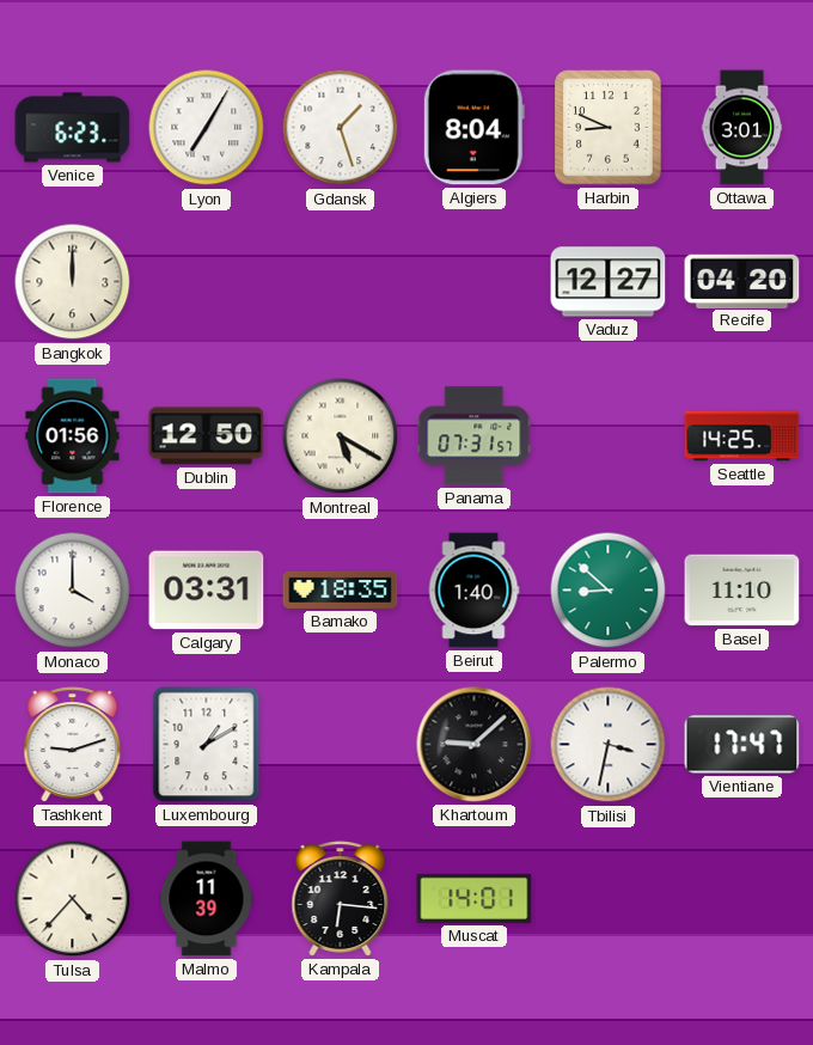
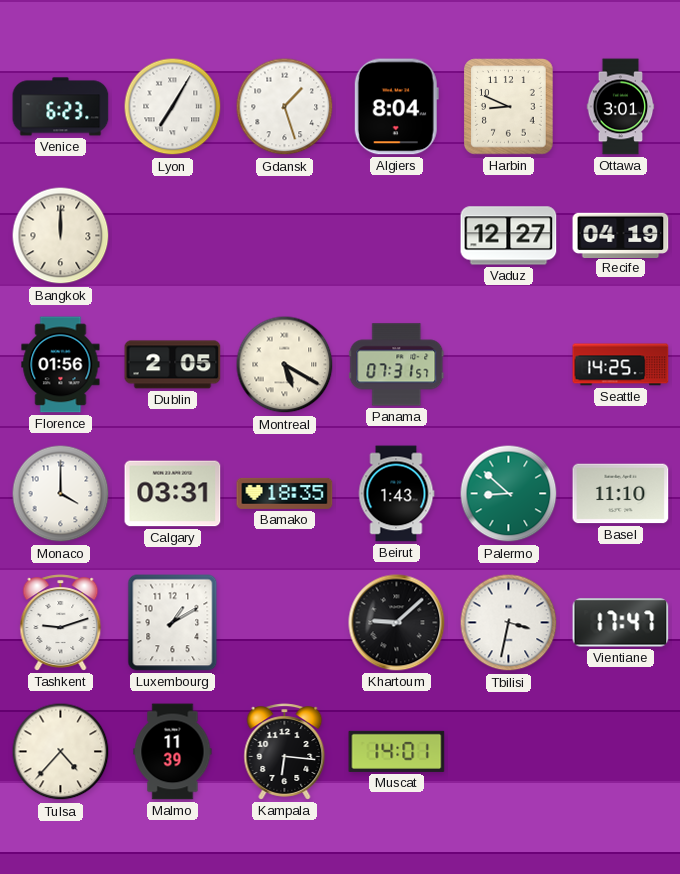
Recife: 04:20 -> 04:19 (621, 235)
Dublin: 12:50 -> 2:05 (173, 365)
Beirut: 1:40 -> 1:43 (396, 494)
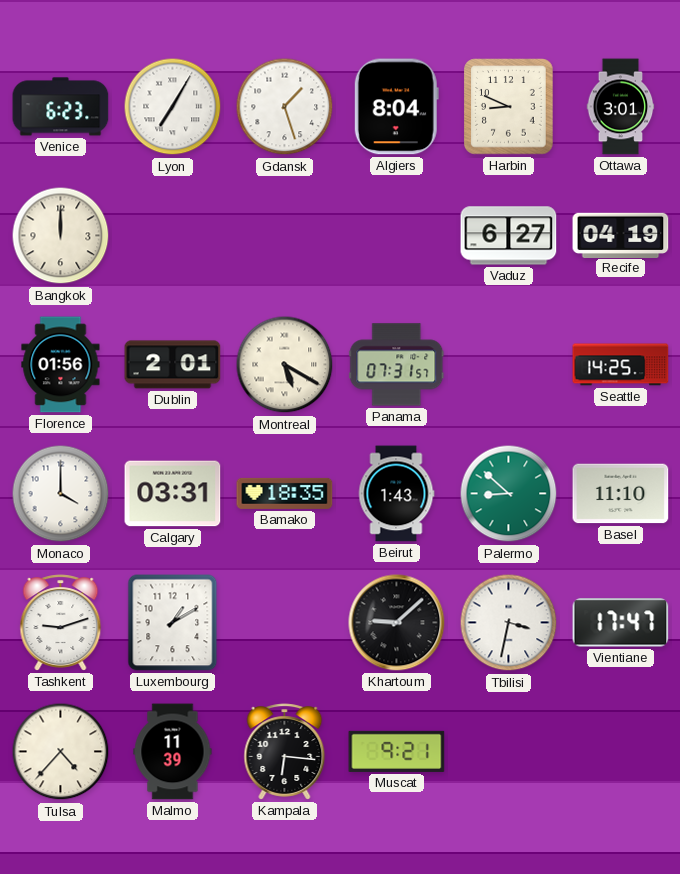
Vaduz: 12:27 -> 6:27 (509, 236)
Dublin: 2:05 -> 2:01 (173, 365)
Muscat: 14:01 -> 9:21 (397, 751)
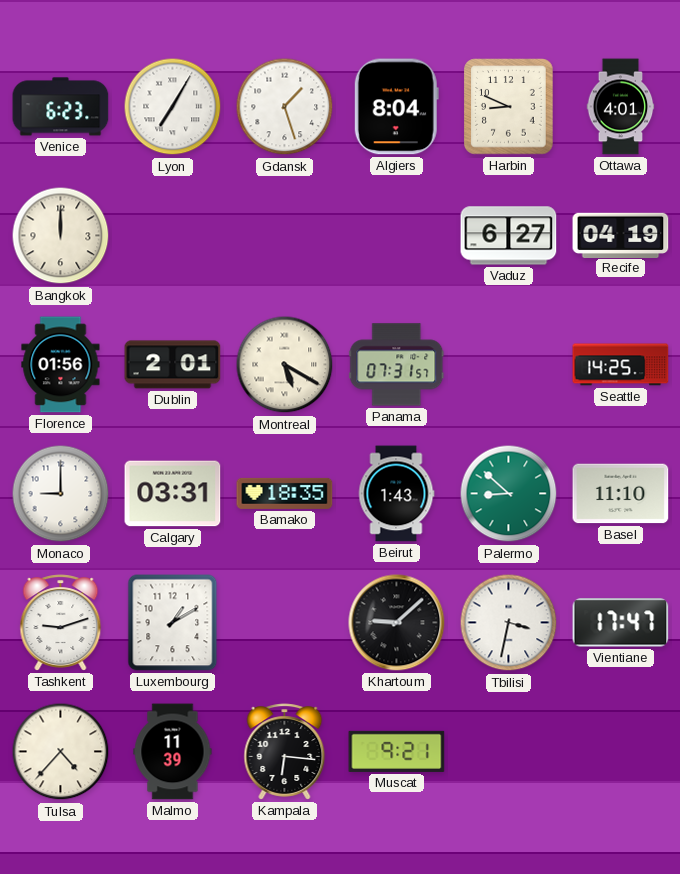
Ottawa: 3:01 -> 4:01 (621, 107)
Monaco: 4:00 -> 9:00 (61, 494)
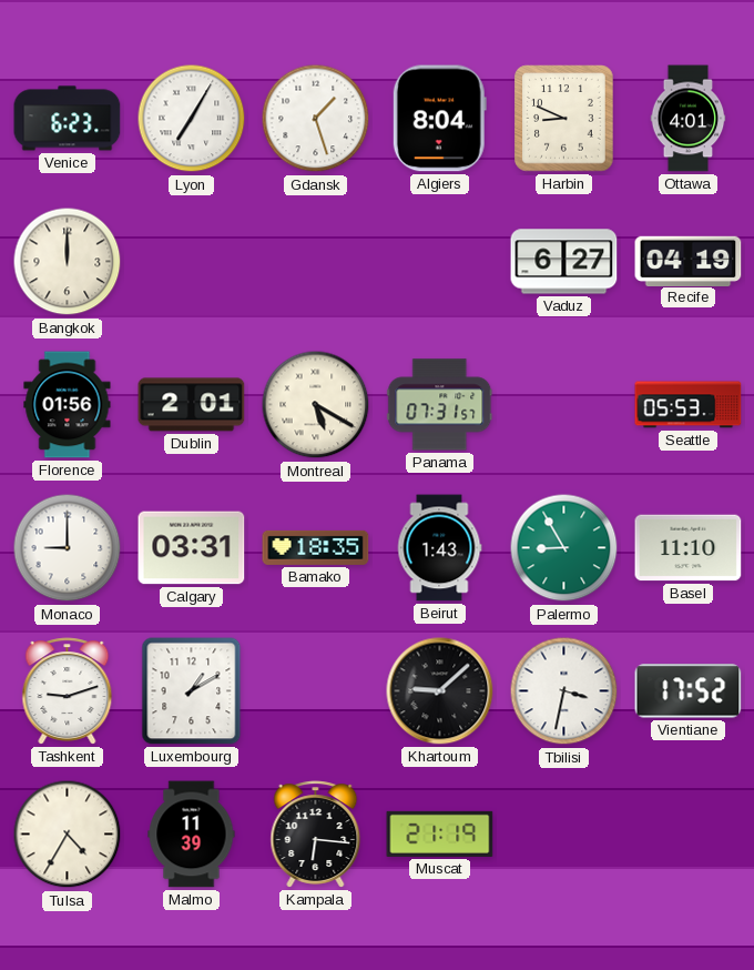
Seattle: 14:25 -> 05:53 (689, 405)
Palermo: 8:52 -> 8:55 (564, 548)
Vientiane: 17:47 -> 17:52 (689, 691)
Tulsa: 4:37 -> 4:35 (68, 835)
Muscat: 9:21 -> 21:19 (440, 833)
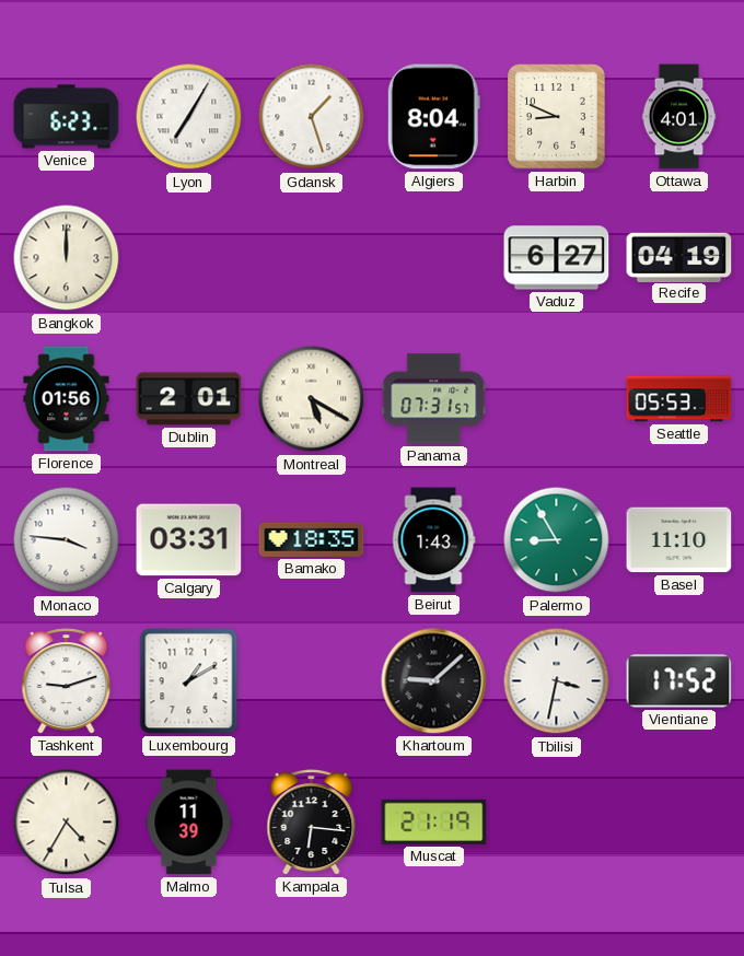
Monaco: 9:00 -> 3:46 (67, 540)
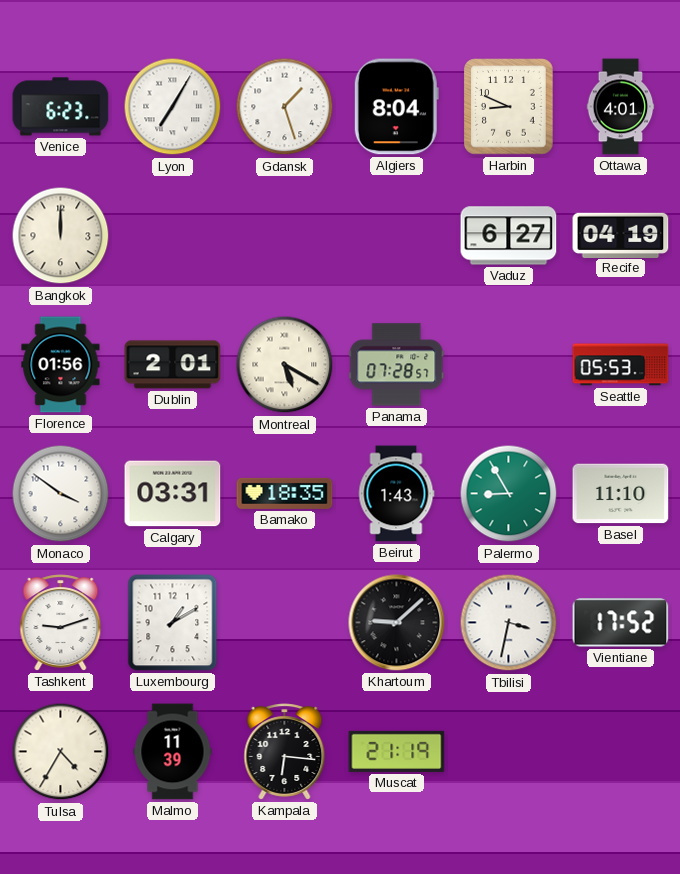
Panama: 07:31 -> 07:28 (397, 365)
Monaco: 3:46 -> 3:51 (61, 494)
